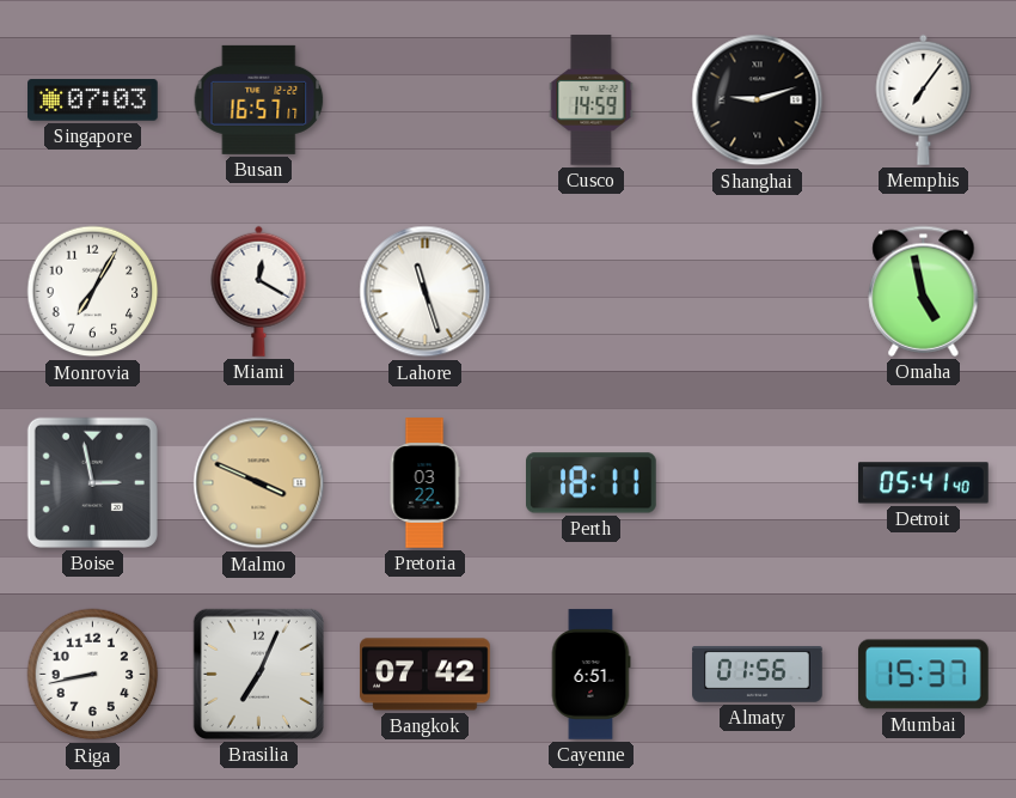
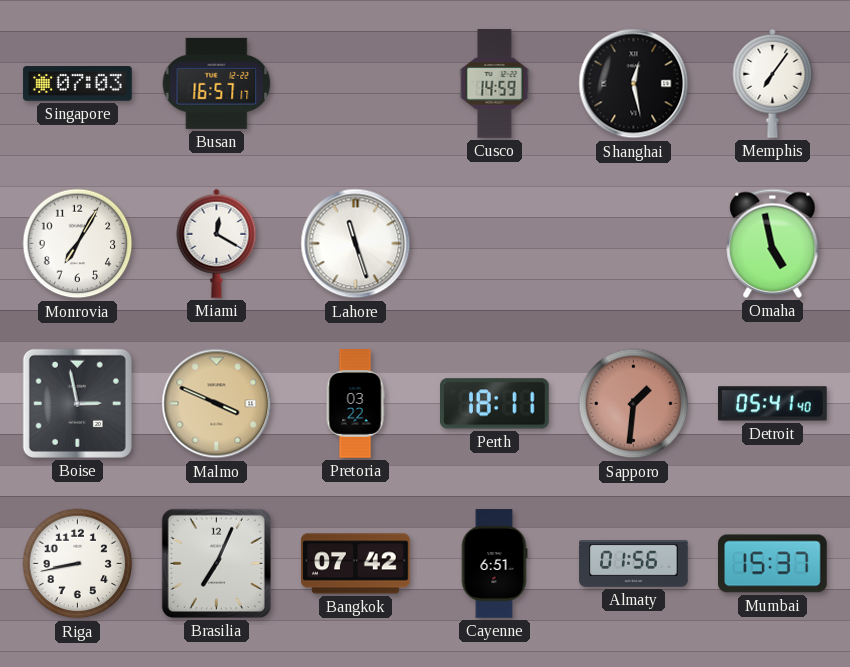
Shanghai: 9:12 -> 12:28 (634, 84)
Sapporo: none -> 1:31 (634, 404)
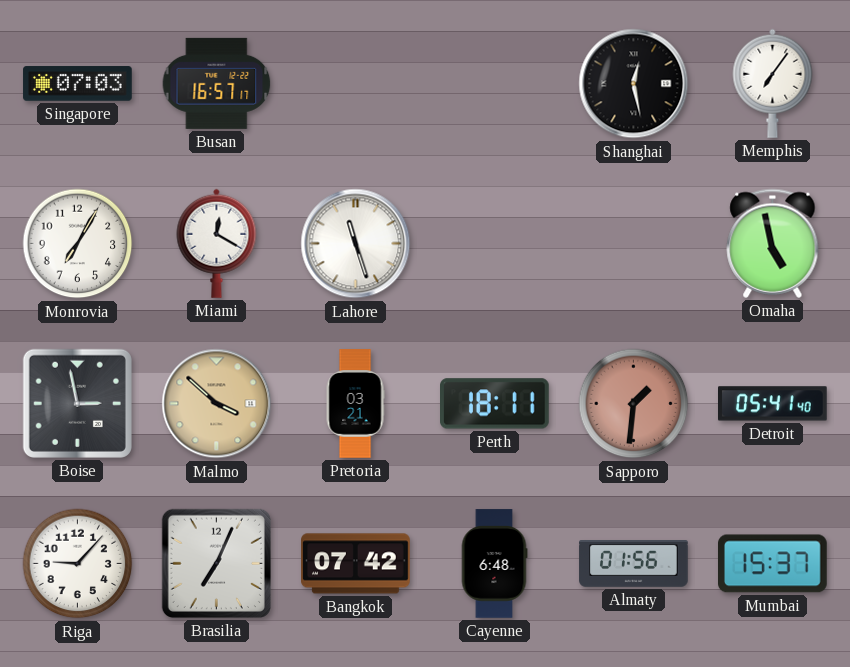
Cusco: 14:59 -> none (495, 84)
Malmo: 3:49 -> 3:52 (217, 404)
Pretoria: 03:22 -> 03:21 (355, 404)
Riga: 8:43 -> 9:07 (78, 564)
Cayenne: 6:51 -> 6:48 (494, 564)
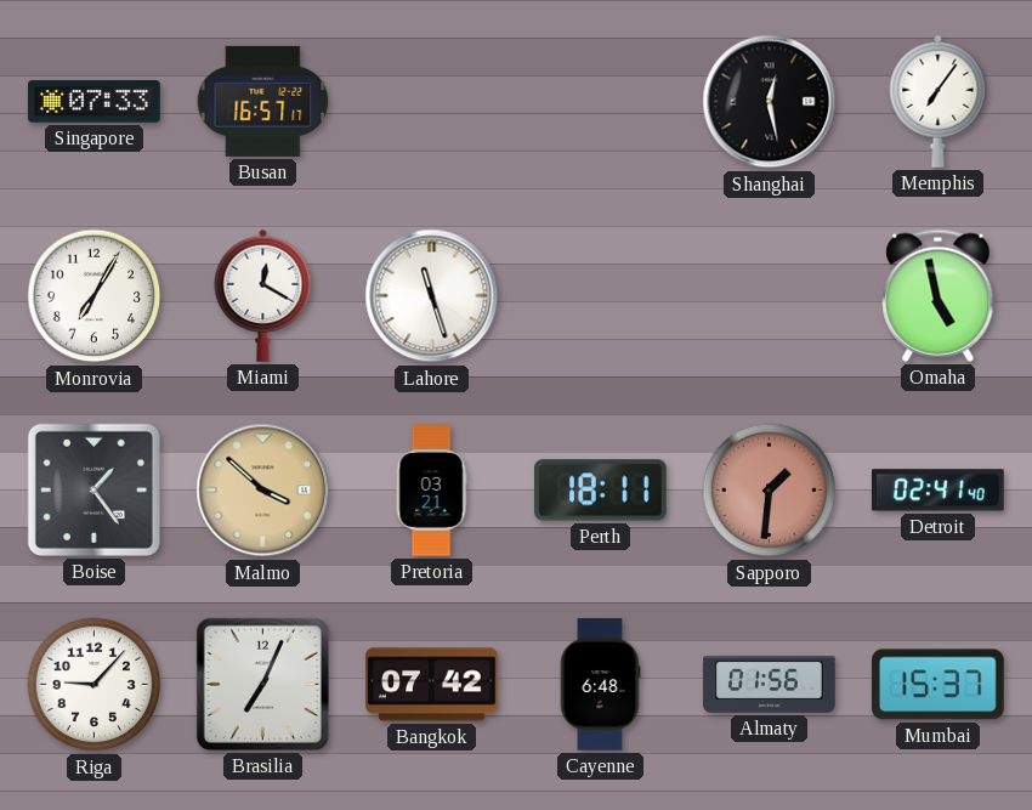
Singapore: 07:03 -> 07:33 (95, 102)
Boise: 2:58 -> 1:24 (93, 489)
Detroit: 05:41 -> 02:41 (939, 491)
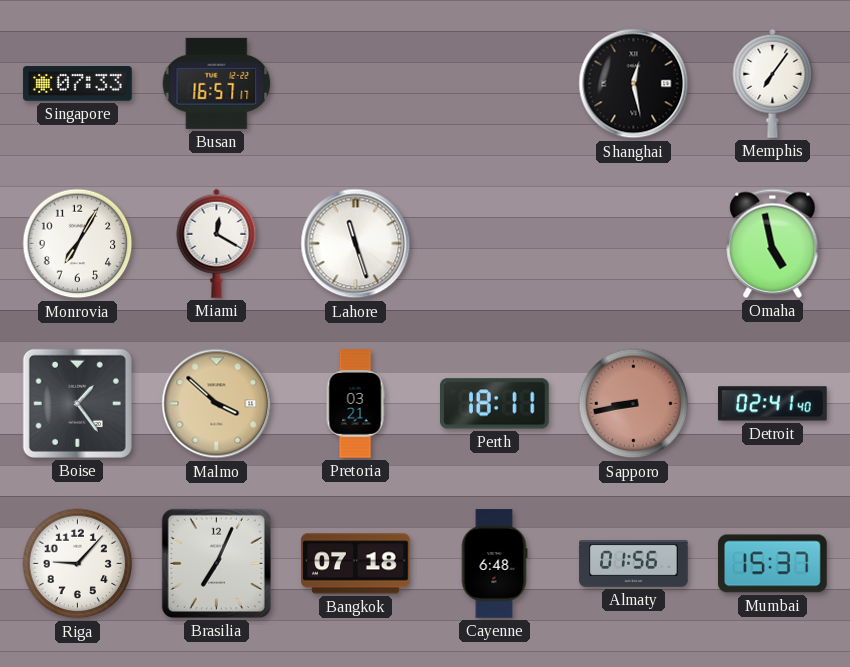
Sapporo: 1:31 -> 8:43 (634, 404)
Bangkok: 07:42 -> 07:18 (356, 564)
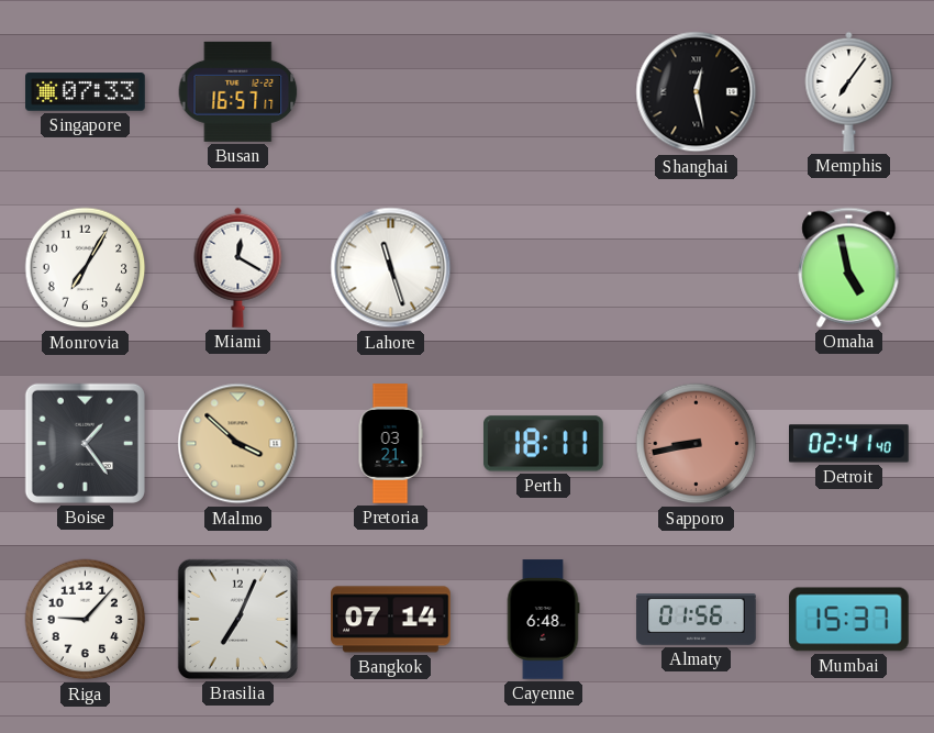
Bangkok: 07:18 -> 07:14 (391, 620)
